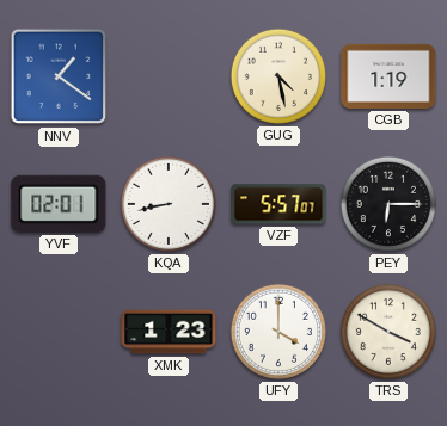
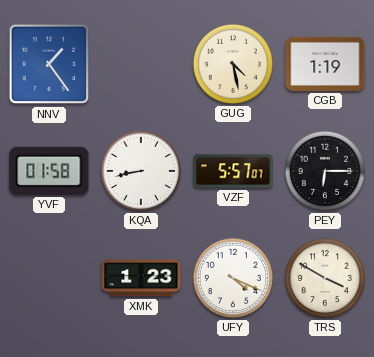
NNV: 1:21 -> 1:24 (49, 64)
YVF: 02:01 -> 01:58 (49, 171)
UFY: 4:00 -> 4:19 (233, 278)
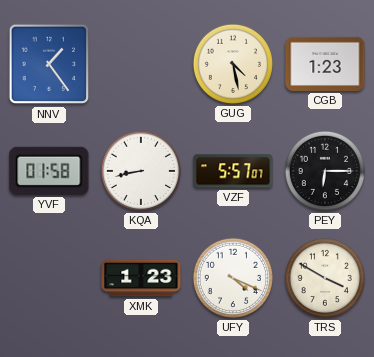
CGB: 1:19 -> 1:23 (325, 64)
